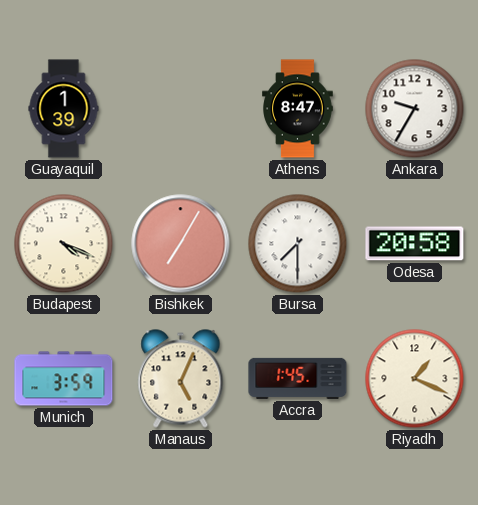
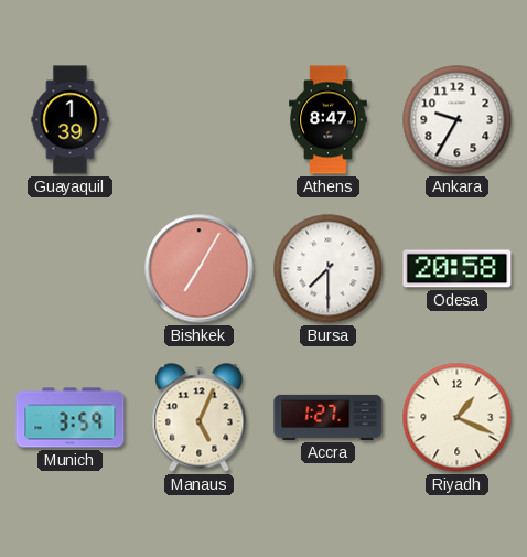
Budapest: 4:19 -> none (64, 244)
Accra: 1:45 -> 1:27 (329, 417)
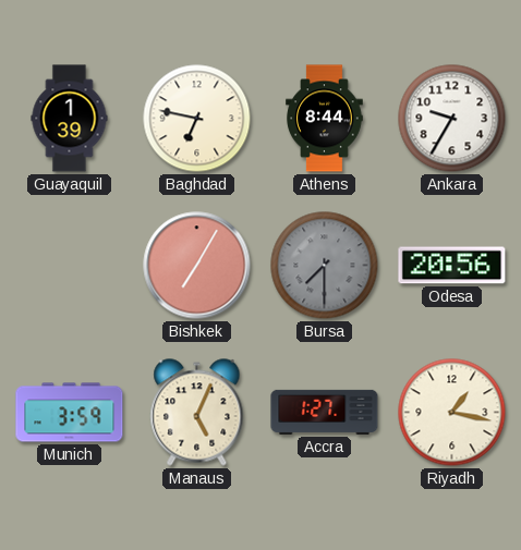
Baghdad: none -> 6:47 (197, 119)
Athens: 8:47 -> 8:44 (325, 119)
Bursa dial: white -> grey (325, 266)
Odesa: 20:58 -> 20:56 (452, 266)
Riyadh: 1:19 -> 1:17 (452, 413)
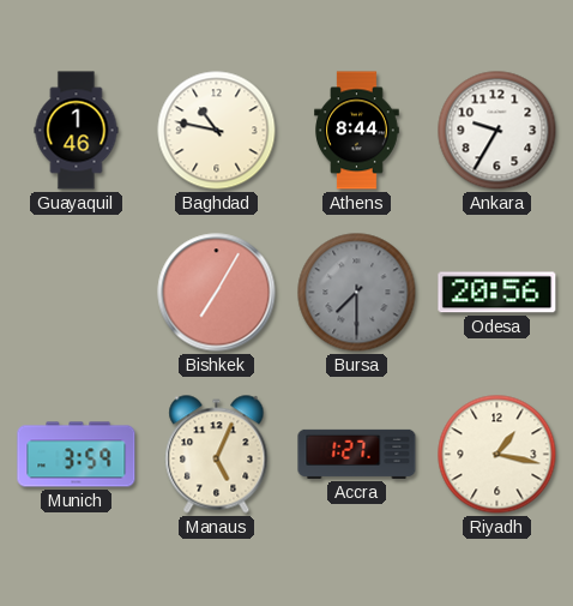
Guayaquil: 1:39 -> 1:46 (77, 131)
Baghdad: 6:47 -> 10:47 (217, 131)
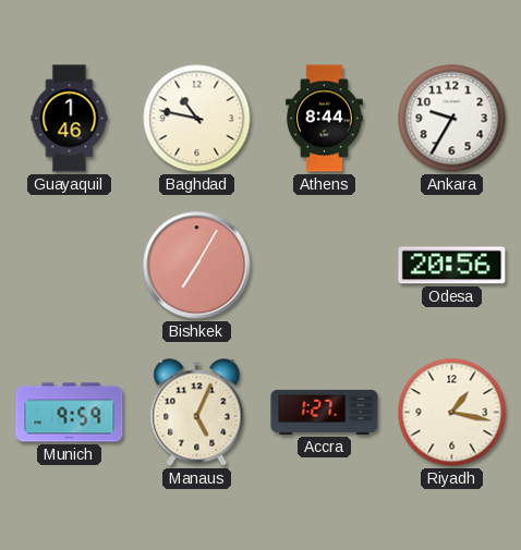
Bursa: 7:30 -> none (357, 293)
Munich: 3:59 -> 9:59 (70, 413)
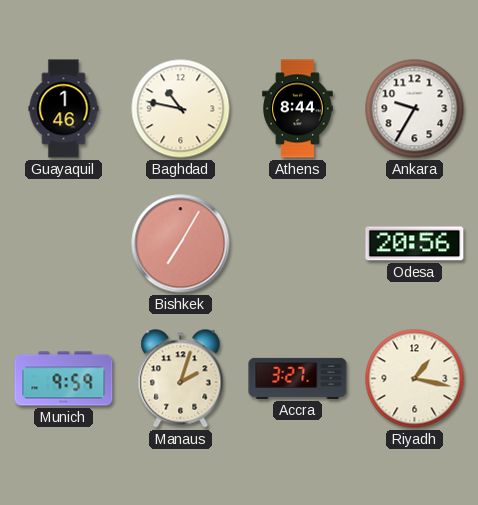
Manaus: 5:04 -> 2:03 (181, 379)
Accra: 1:27 -> 3:27 (298, 378)
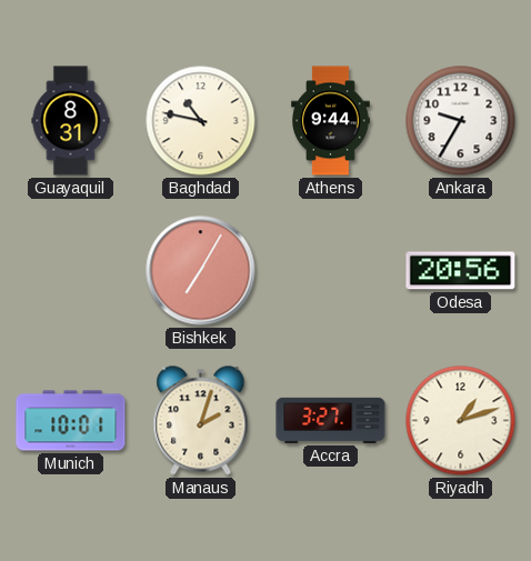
Guayaquil: 1:46 -> 8:31 (71, 121)
Athens: 8:44 -> 9:44 (331, 121)
Munich: 9:59 -> 10:01 (71, 421)
Riyadh: 1:17 -> 1:12 (461, 421)
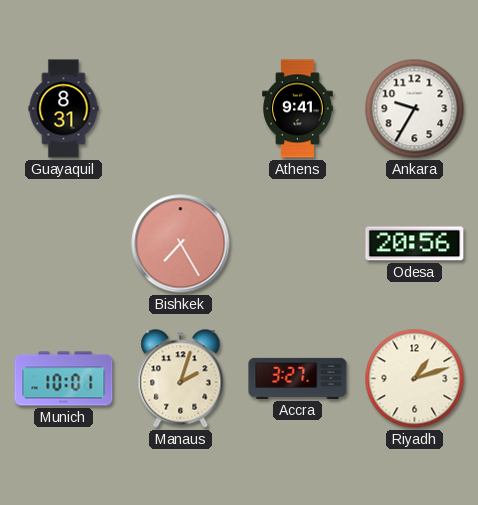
Baghdad: 10:47 -> none (201, 121)
Athens: 9:44 -> 9:41 (298, 109)
Bishkek: 7:05 -> 7:25 (181, 244)
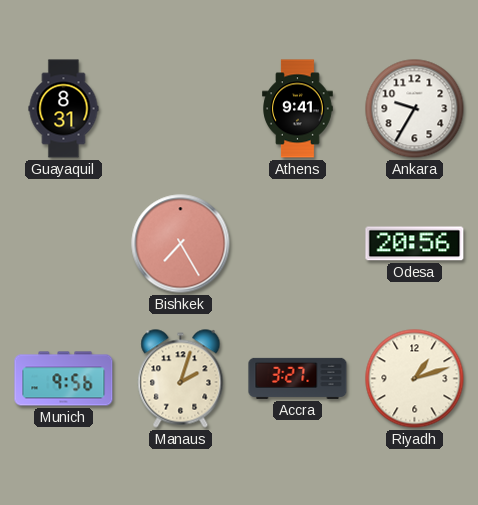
Munich: 10:01 -> 9:56 (64, 379)
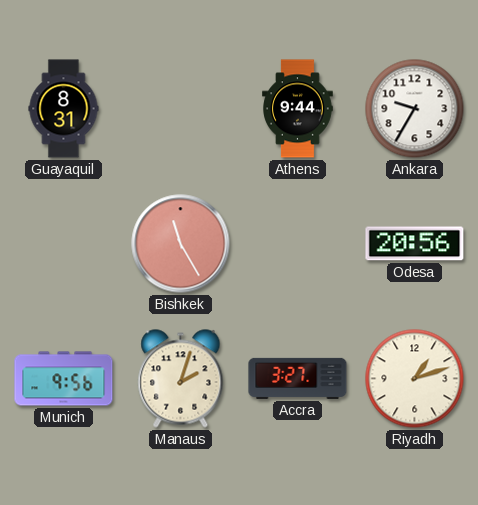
Athens: 9:41 -> 9:44 (298, 109)
Bishkek: 7:25 -> 11:25 (181, 244)
